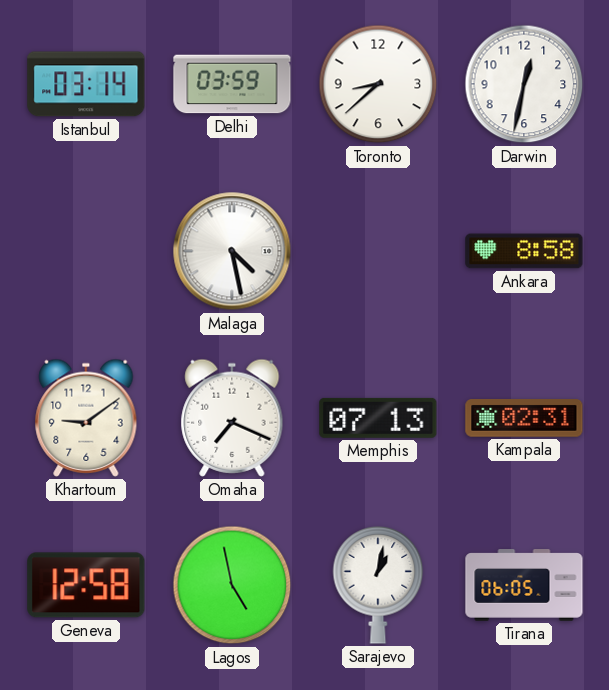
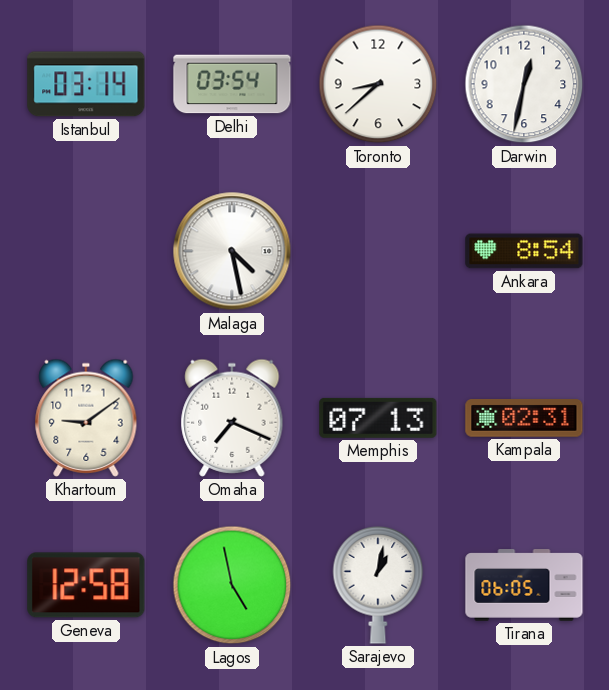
Delhi: 03:59 -> 03:54 (232, 84)
Ankara: 8:58 -> 8:54 (524, 251)
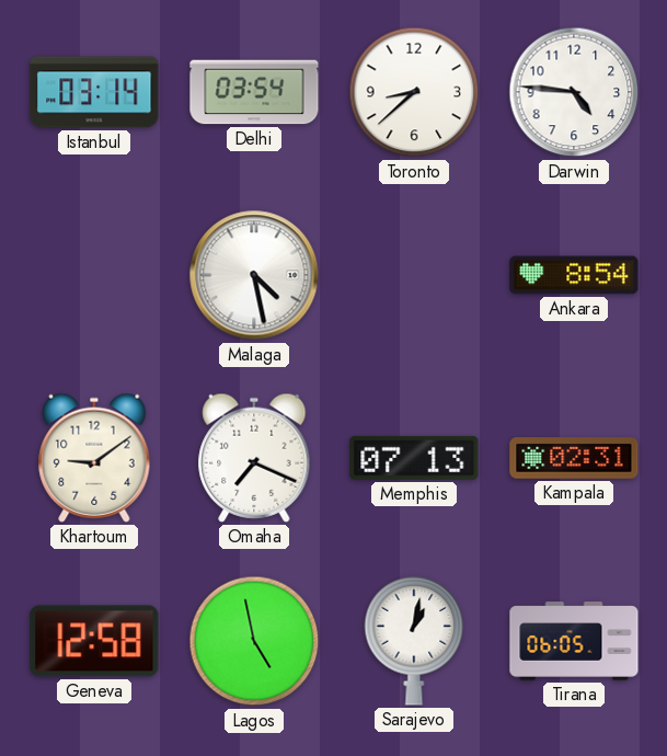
Darwin: 12:32 -> 4:46 (574, 92)
